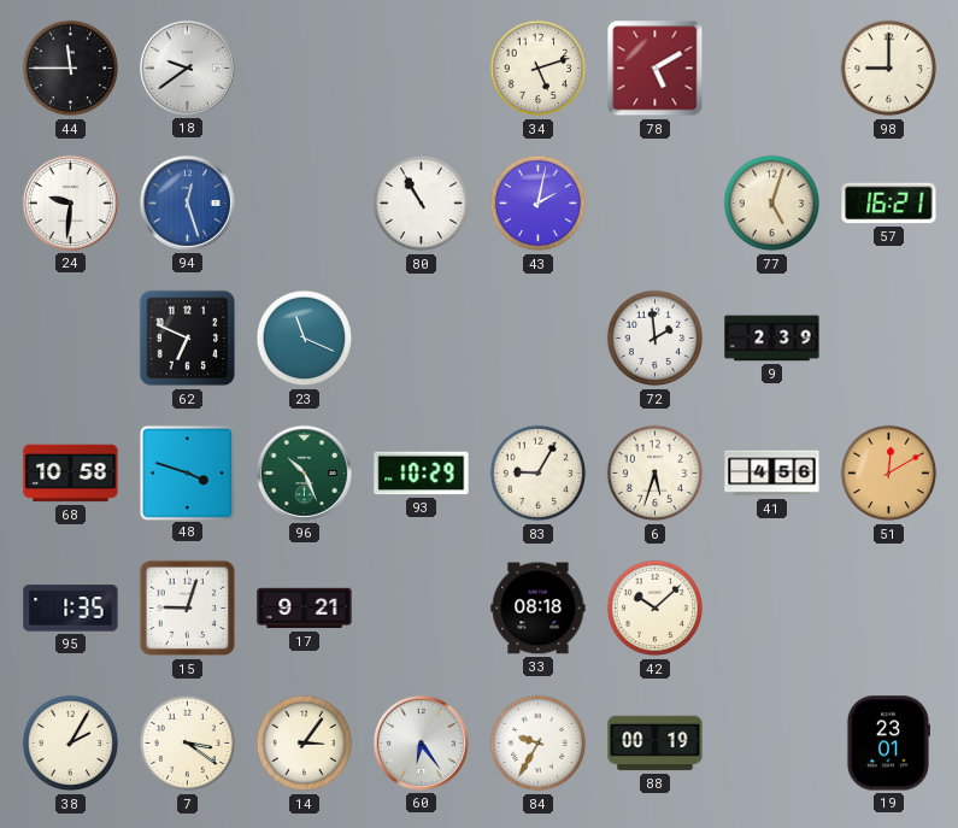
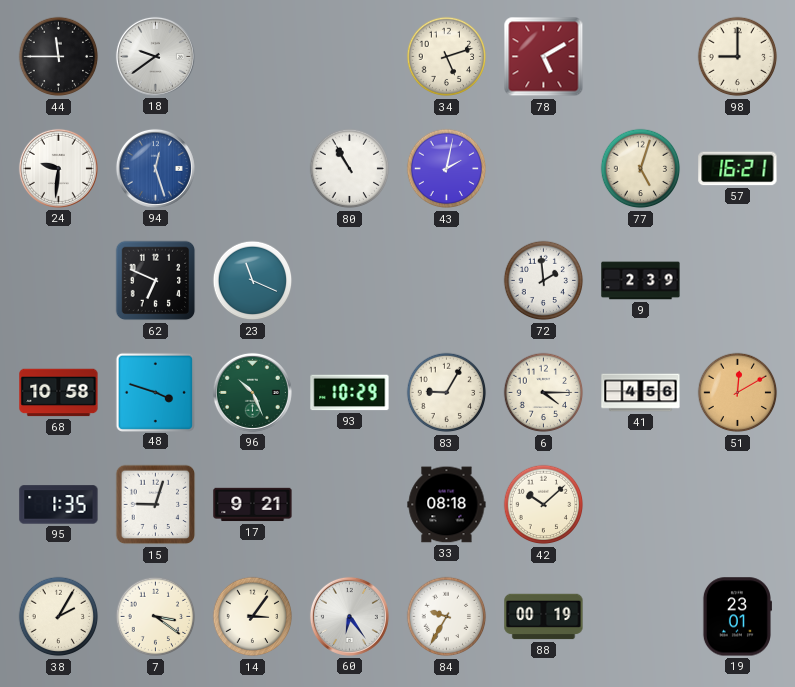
6: 5:33 -> 4:15 (544, 393)
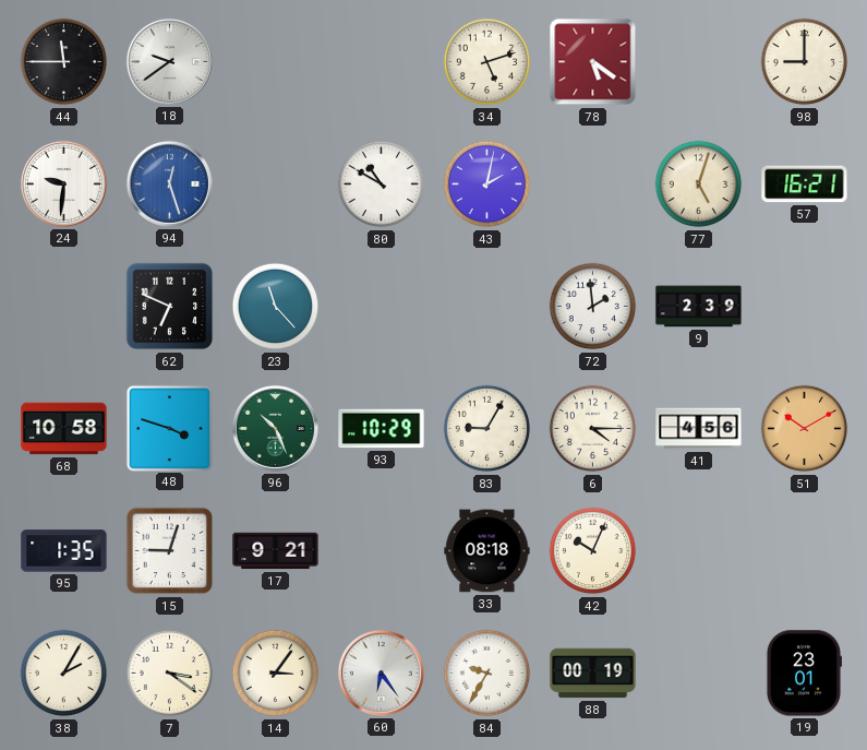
78: 5:10 -> 5:21 (593, 62)
80: 10:55 -> 10:50 (382, 184)
23: 11:19 -> 11:23 (276, 307)
51: 12:10 -> 10:10 (805, 429)
42: 10:08 -> 10:04 (593, 551)
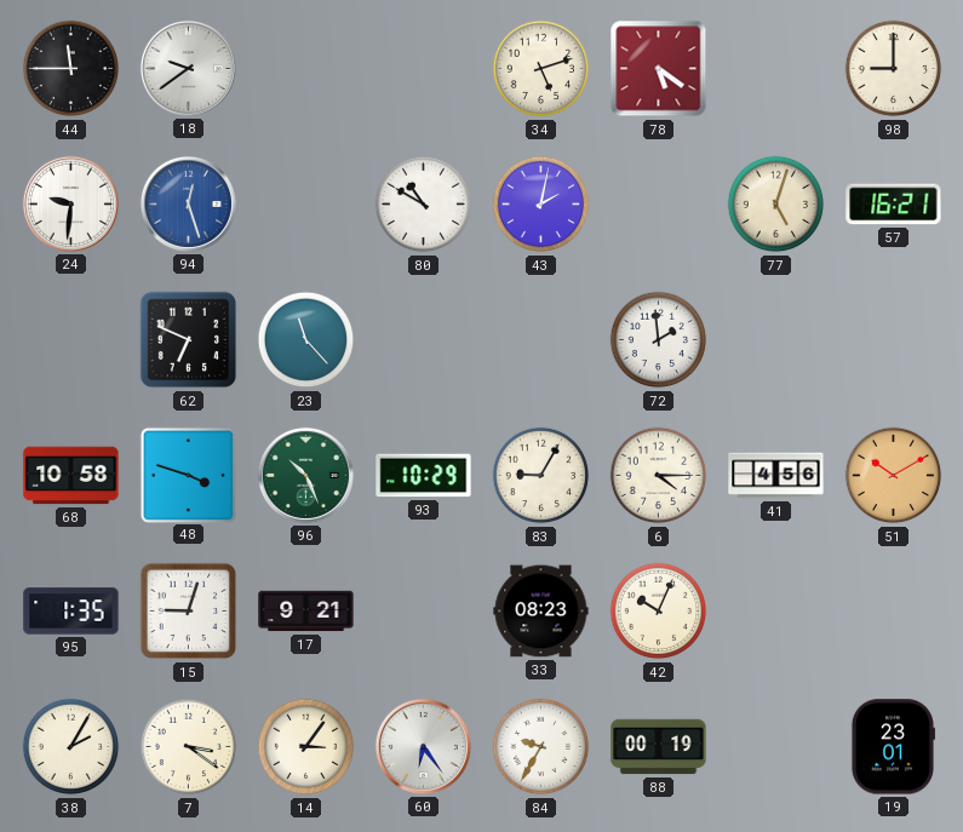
9: 2:39 -> none (699, 307)
33: 08:18 -> 08:23 (541, 612)
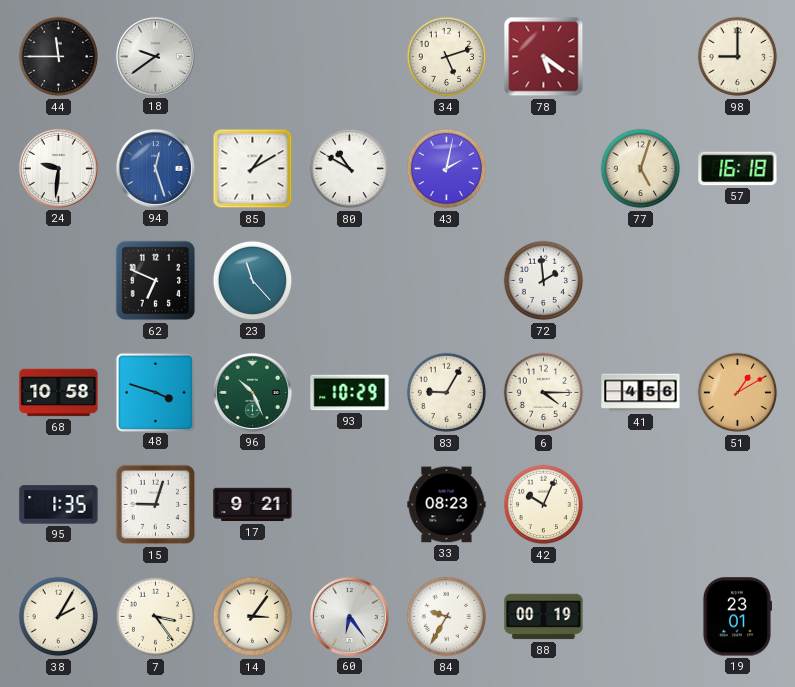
85: none -> 1:10 (253, 169)
57: 16:21 -> 16:18 (738, 169)
51: 10:10 -> 1:10 (738, 393)
7: 3:21 -> 3:24 (156, 617)
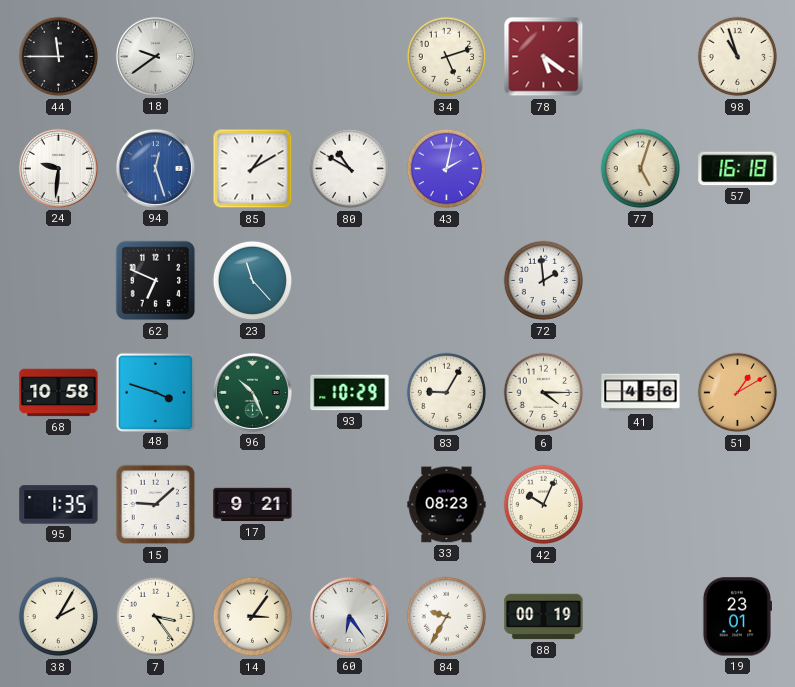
98: 9:00 -> 10:57 (738, 57)
15: 9:03 -> 9:08 (156, 505)
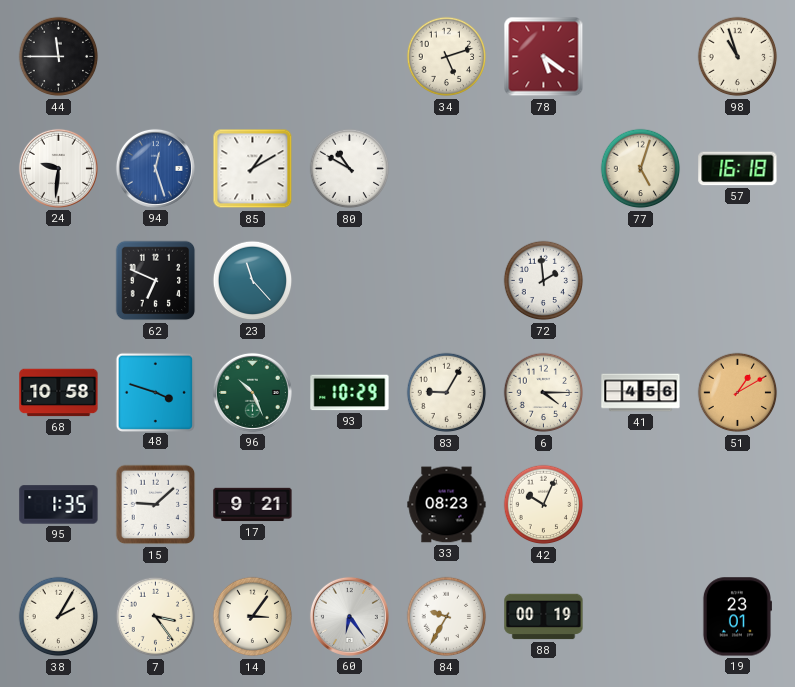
18: 9:39 -> none (155, 56)
43: 2:02 -> none (447, 169)
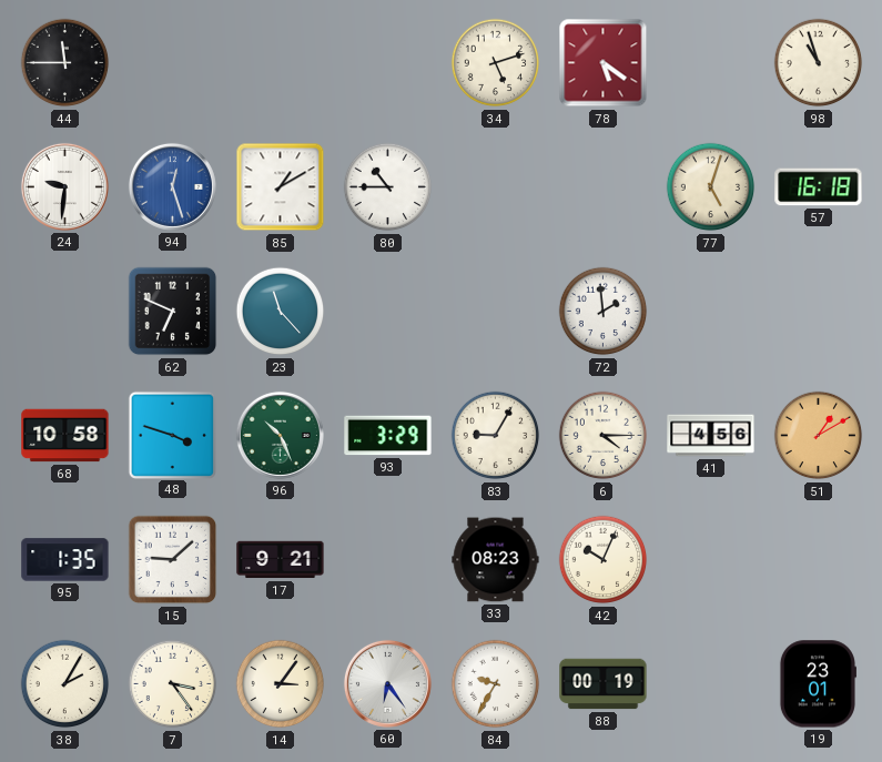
80: 10:50 -> 10:45 (388, 187)
93: 10:29 -> 3:29 (388, 436)
